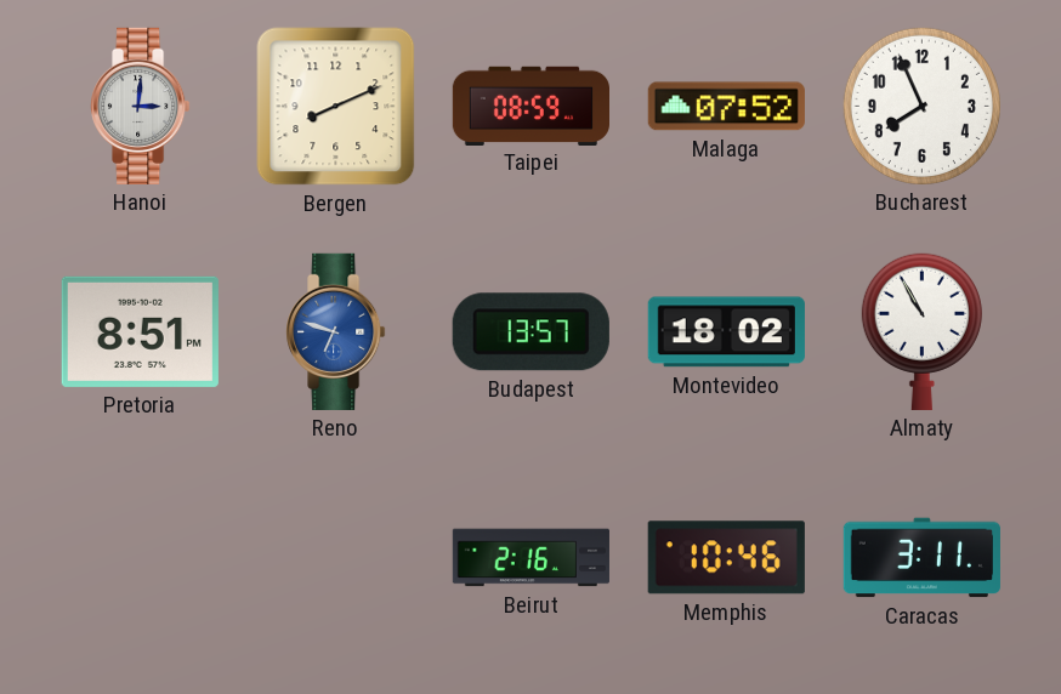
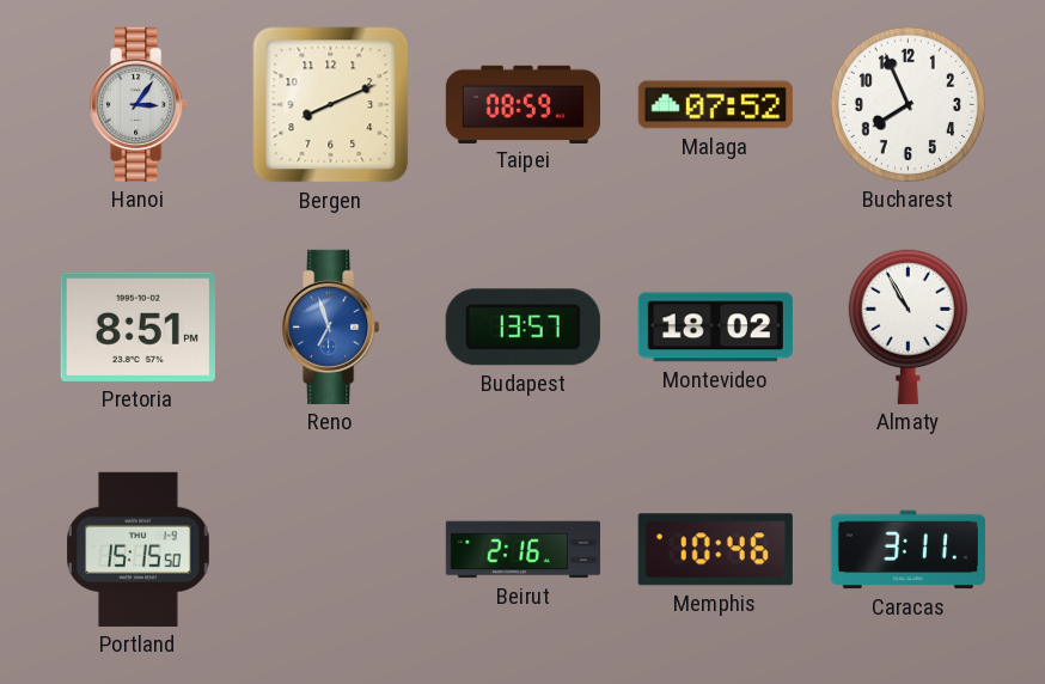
Hanoi: 3:01 -> 3:06 (139, 104)
Reno: 6:48 -> 6:57 (331, 326)
Portland: none -> 15:15 (139, 549)
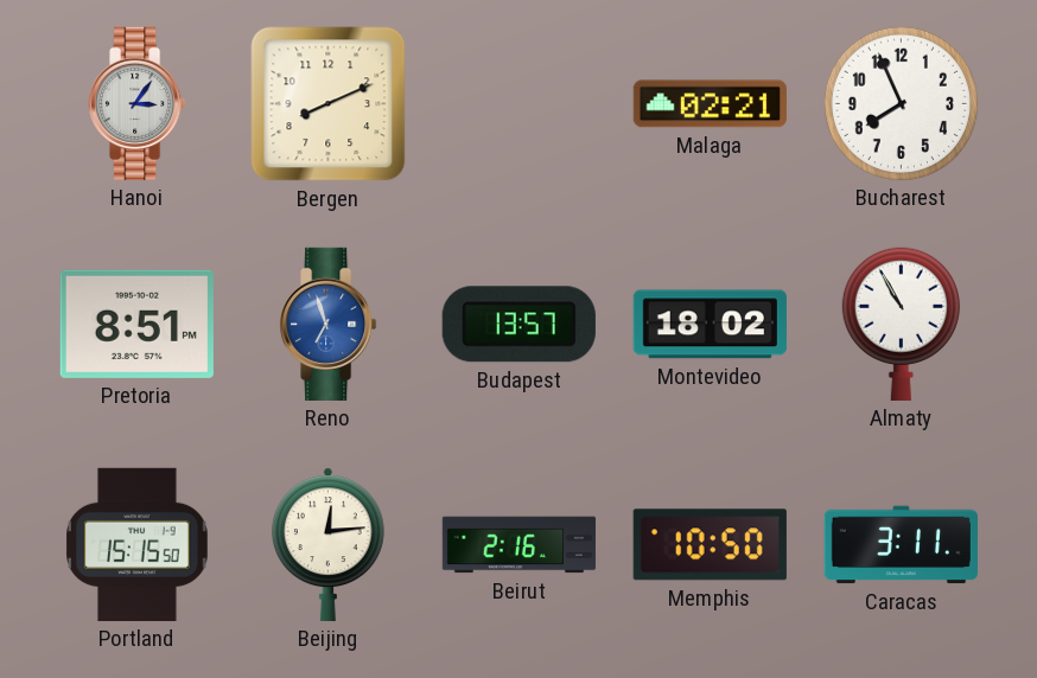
Taipei: 08:59 -> none (522, 104)
Malaga: 07:52 -> 02:21 (710, 104)
Beijing: none -> 12:14 (327, 544)
Memphis: 10:46 -> 10:50 (710, 545)
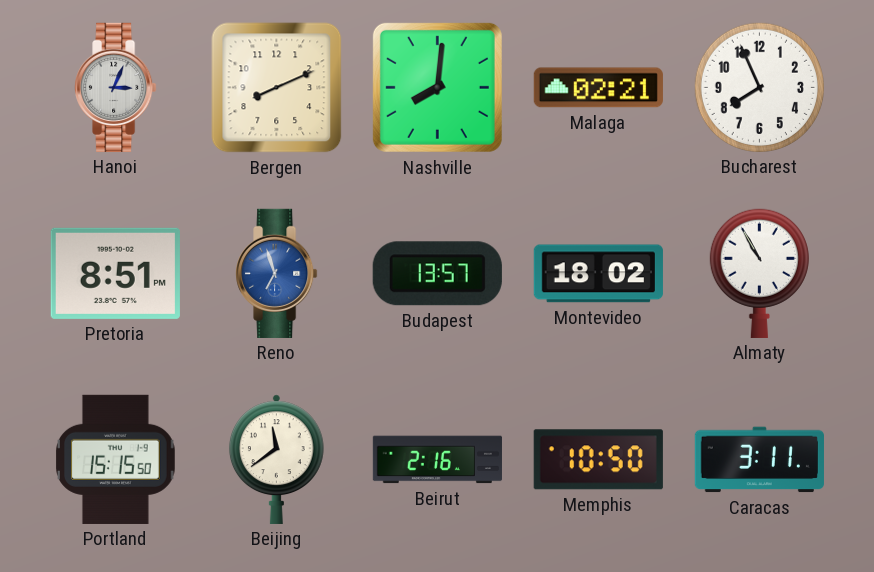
Hanoi: 3:06 -> 3:04 (116, 87)
Nashville: none -> 8:01 (437, 87)
Beijing: 12:14 -> 11:39 (276, 459)
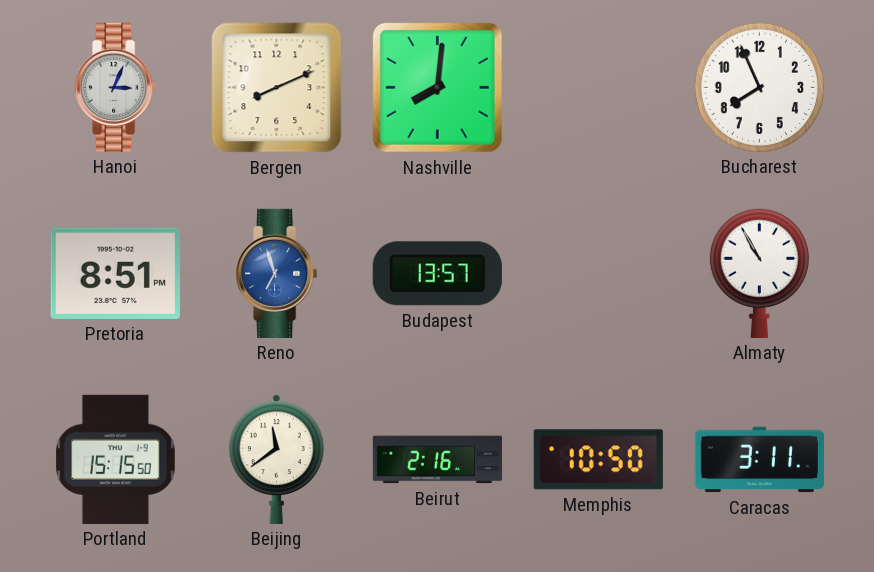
Malaga: 02:21 -> none (598, 88)
Montevideo: 18:02 -> none (598, 274)
